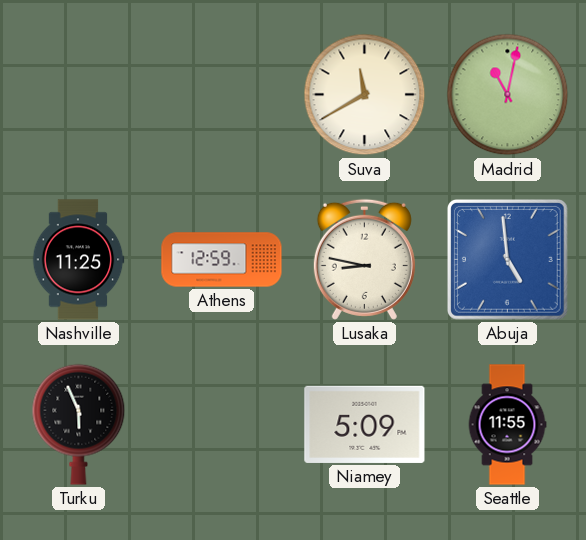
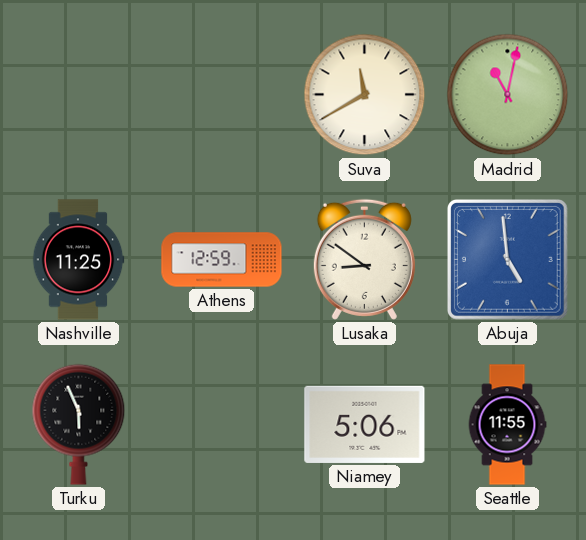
Lusaka: 8:47 -> 8:51 (364, 259)
Niamey: 5:09 -> 5:06 (365, 424)
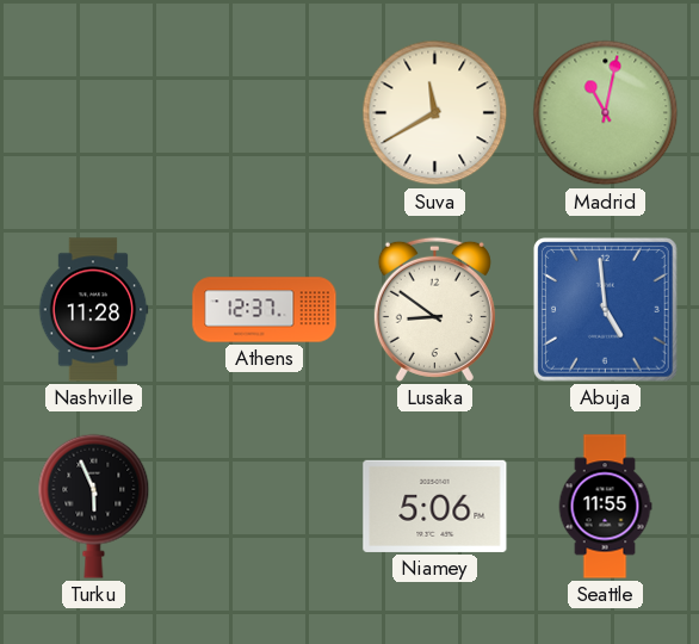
Nashville: 11:25 -> 11:28 (93, 310)
Athens: 12:59 -> 12:37 (265, 310)
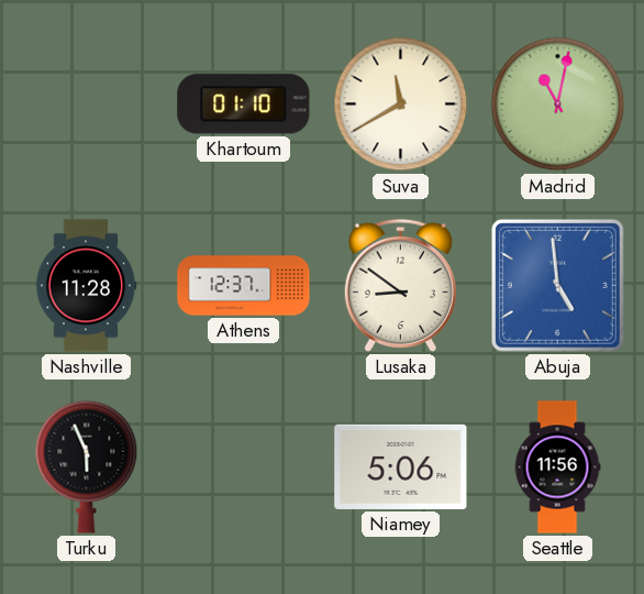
Khartoum: none -> 01:10 (244, 105)
Seattle: 11:55 -> 11:56 (557, 468)
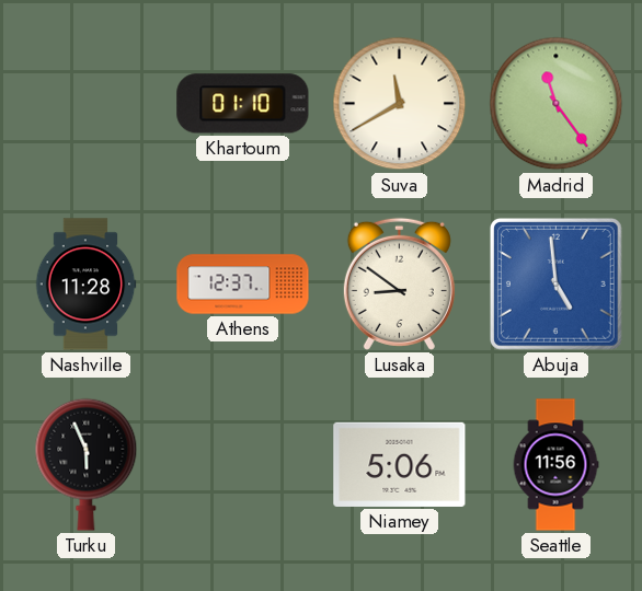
Madrid: 11:02 -> 11:24 (557, 104)
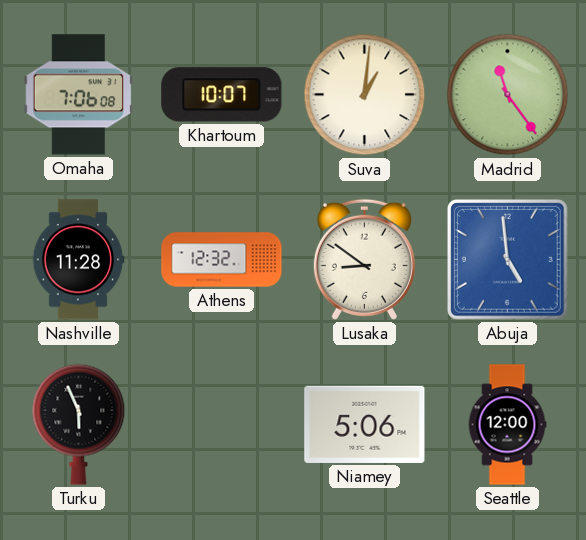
Omaha: none -> 7:06 (79, 95)
Khartoum: 01:10 -> 10:07 (222, 95)
Suva: 11:40 -> 1:01 (365, 95)
Athens: 12:37 -> 12:32 (222, 260)
Seattle: 11:56 -> 12:00 (507, 425)
